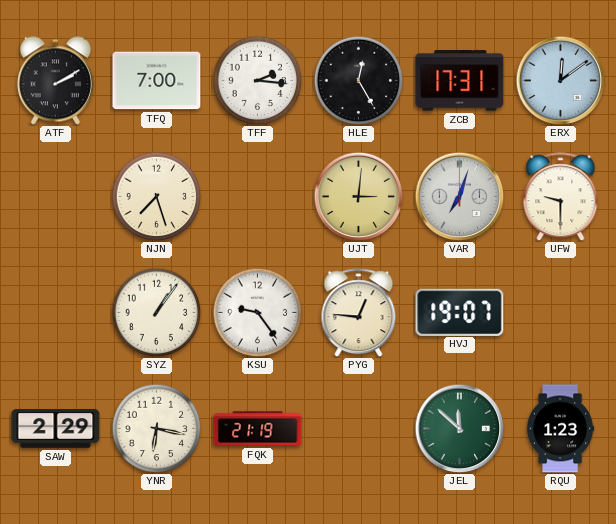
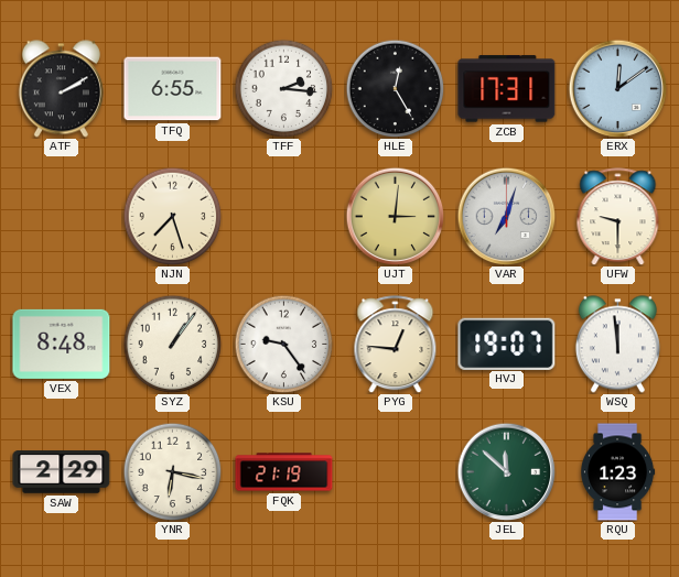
TFQ: 7:00 -> 6:55 (173, 89)
VEX: none -> 8:48 (62, 344)
WSQ: none -> 11:59 (617, 345)
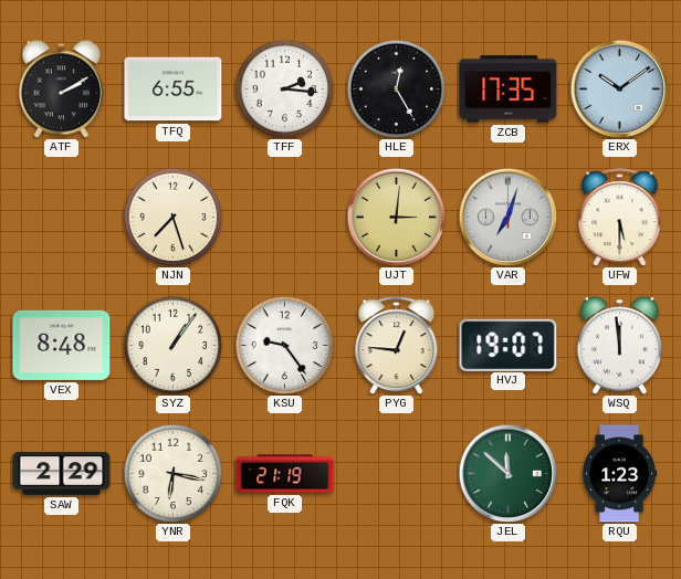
ZCB: 17:31 -> 17:35 (509, 90)
ERX: 12:09 -> 10:09 (619, 88)
UFW: 9:30 -> 5:30 (620, 218)
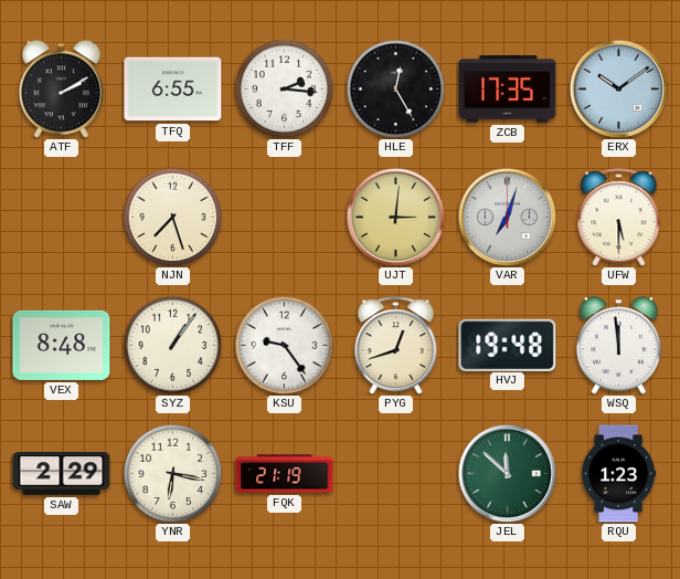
PYG: 12:46 -> 12:42 (396, 346)
HVJ: 19:07 -> 19:48 (508, 345)
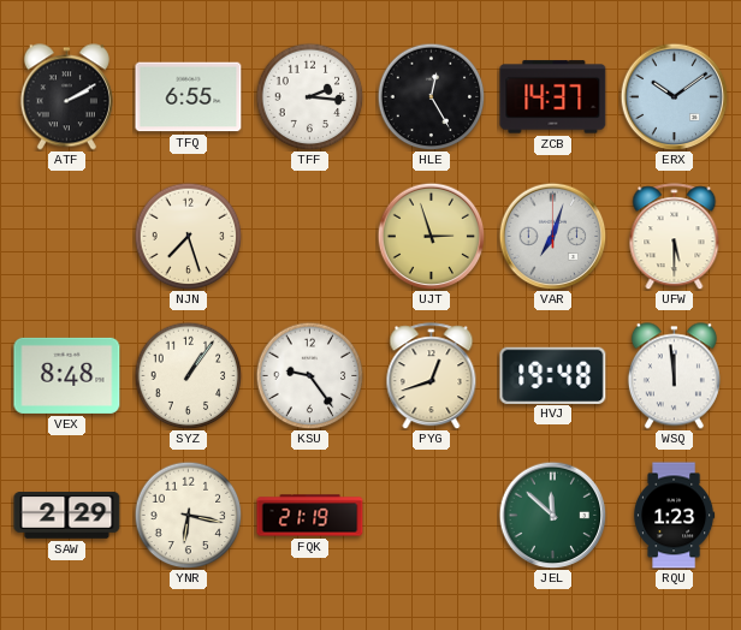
ZCB: 17:35 -> 14:37 (553, 97)
UJT: 3:01 -> 2:57 (431, 236)
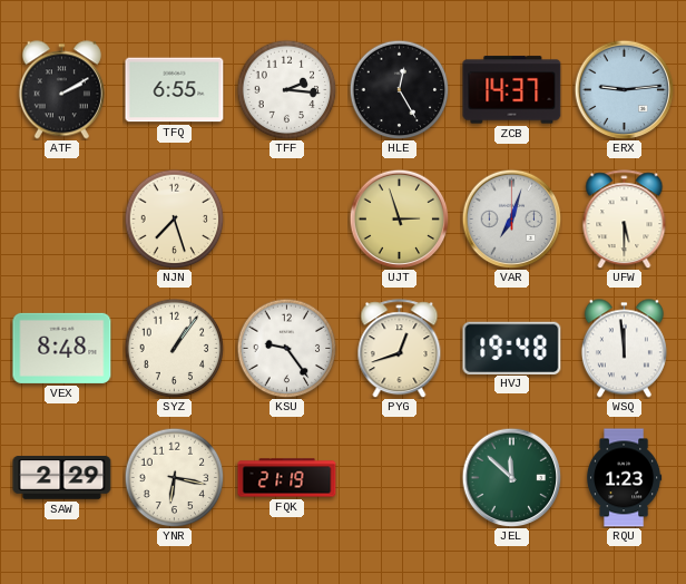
ERX: 10:09 -> 9:14 (624, 89)
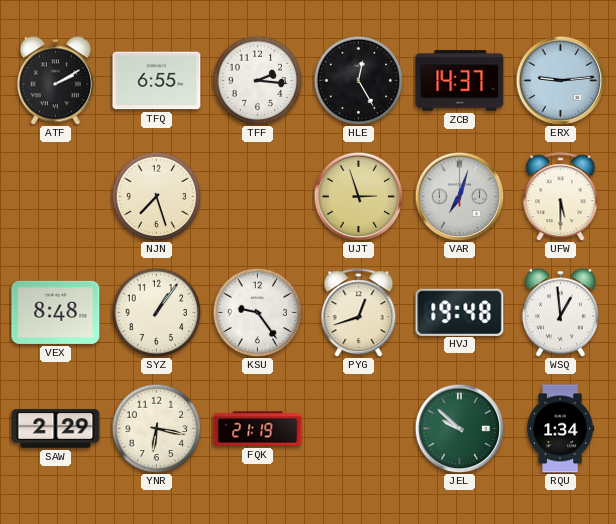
WSQ: 11:59 -> 12:59 (560, 313)
JEL: 11:52 -> 9:52 (459, 428)
RQU: 1:23 -> 1:34 (561, 429)
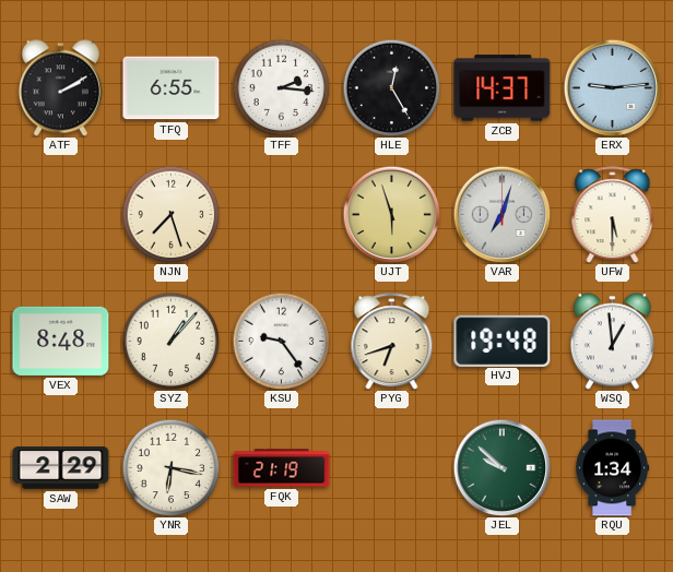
UJT: 2:57 -> 5:57 (391, 214)
SYZ: 1:06 -> 1:07 (170, 341)
PYG: 12:42 -> 6:42 (392, 342)
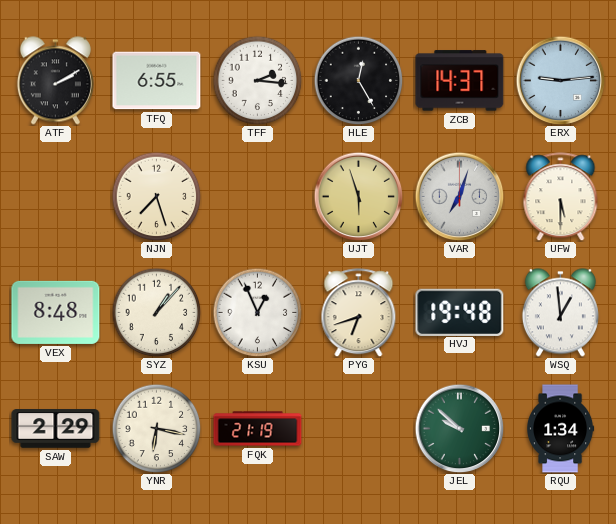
KSU: 9:24 -> 12:56 (257, 312)
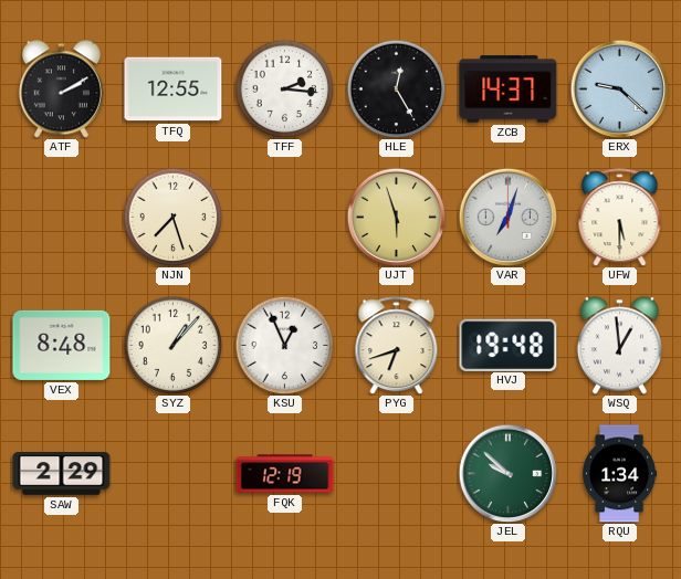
TFQ: 6:55 -> 12:55 (174, 90)
ERX: 9:14 -> 9:22 (619, 88)
YNR: 6:17 -> none (156, 428)
FQK: 21:19 -> 12:19 (285, 474)
